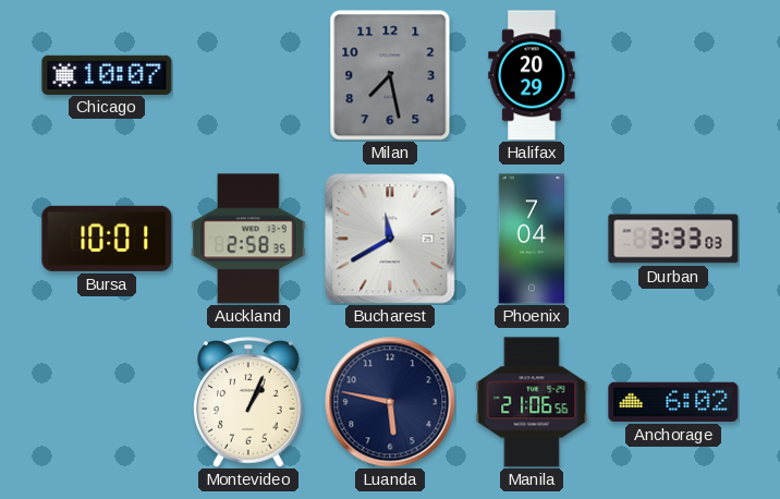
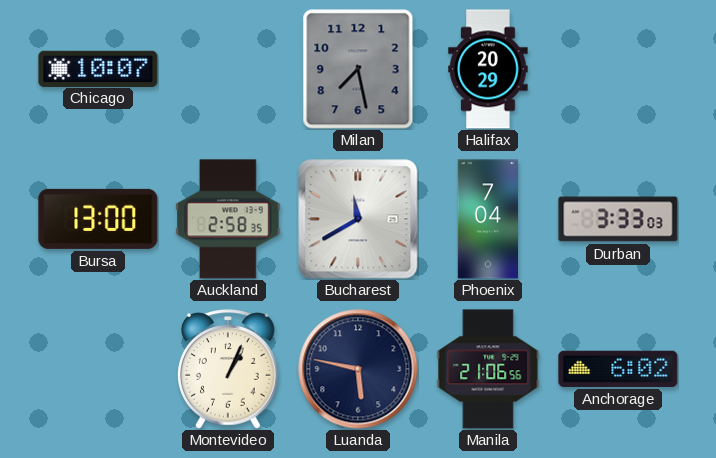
Bursa: 10:01 -> 13:00 (98, 219)
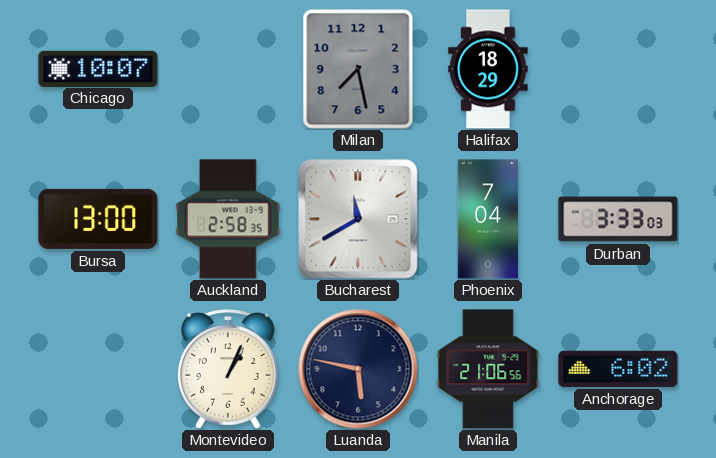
Halifax: 20:29 -> 18:29 (488, 69)
